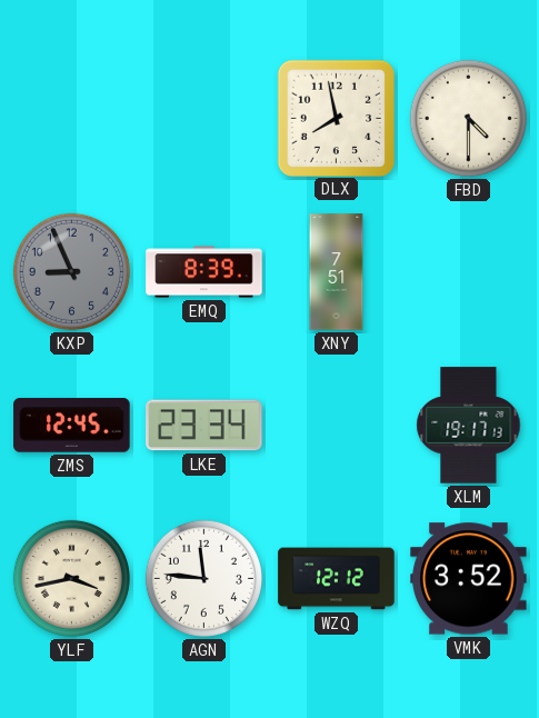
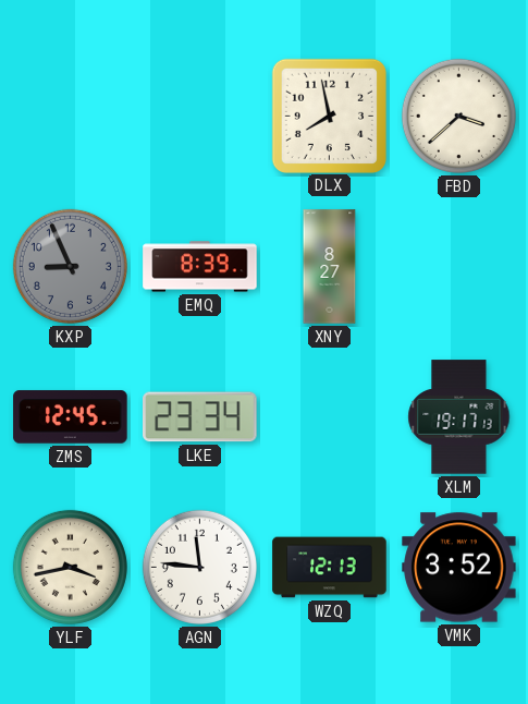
FBD: 4:30 -> 3:38 (458, 116)
XNY: 7:51 -> 8:27 (330, 267)
WZQ: 12:12 -> 12:13 (330, 568)
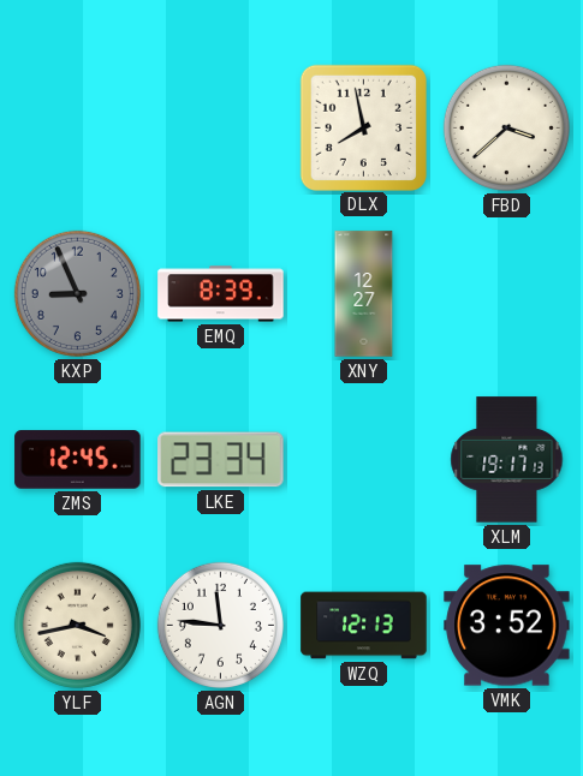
XNY: 8:27 -> 12:27 (364, 294)
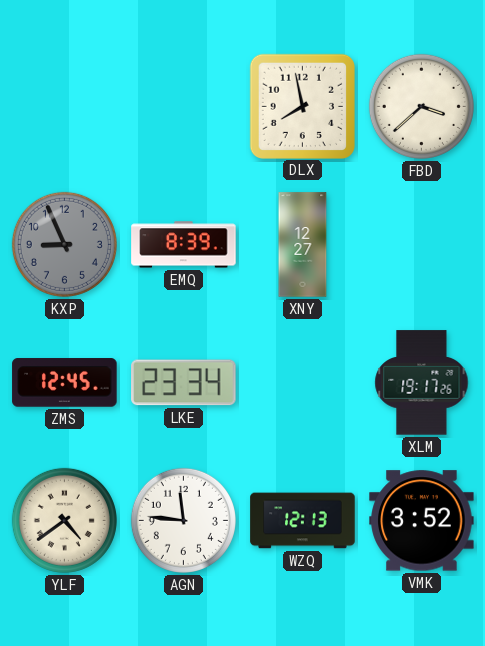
XLM: 19:17:13 -> 19:17:26 (422, 383)
YLF: 3:43 -> 4:39 (64, 520)
